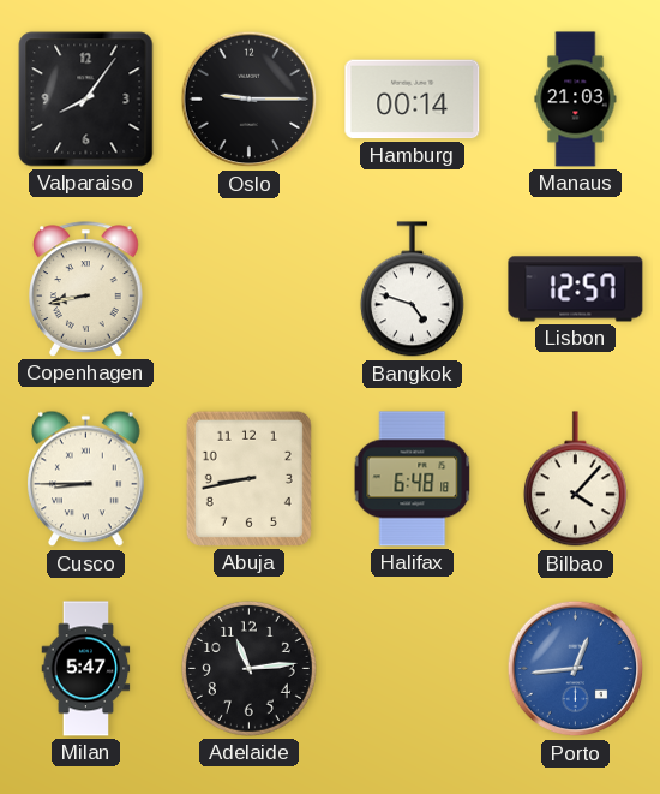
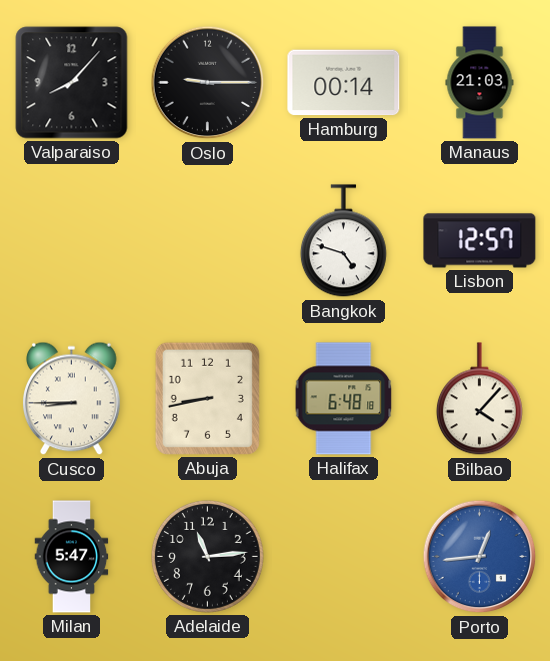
Valparaiso: 8:06 -> 8:07 (72, 83)
Copenhagen: 8:43 -> none (86, 289)
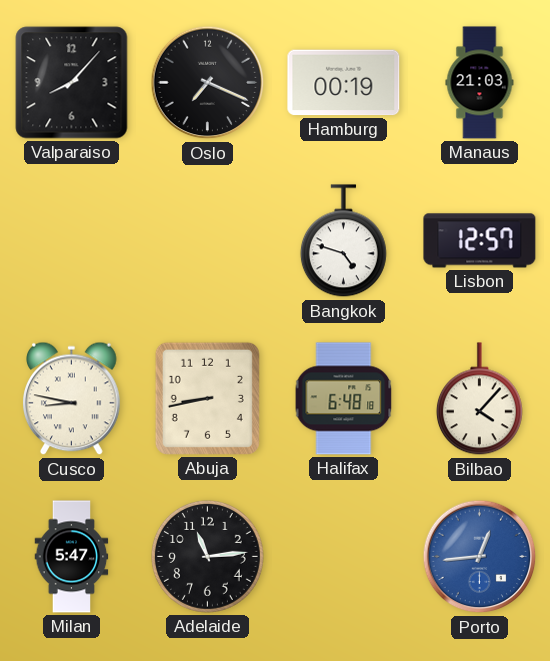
Oslo: 9:15 -> 7:19 (208, 83)
Hamburg: 00:14 -> 00:19 (344, 83)
Cusco: 8:45 -> 8:47 (72, 399)
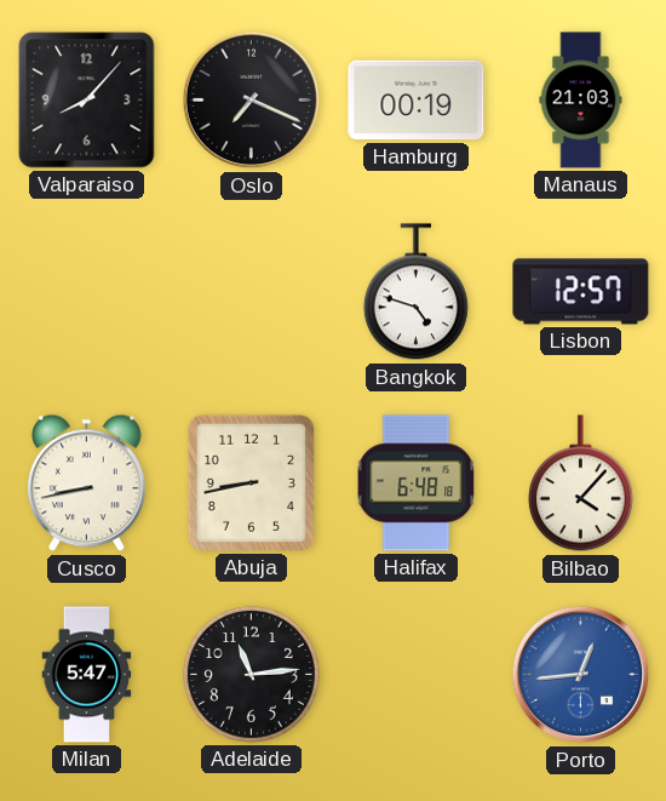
Cusco: 8:47 -> 8:43 (87, 484)
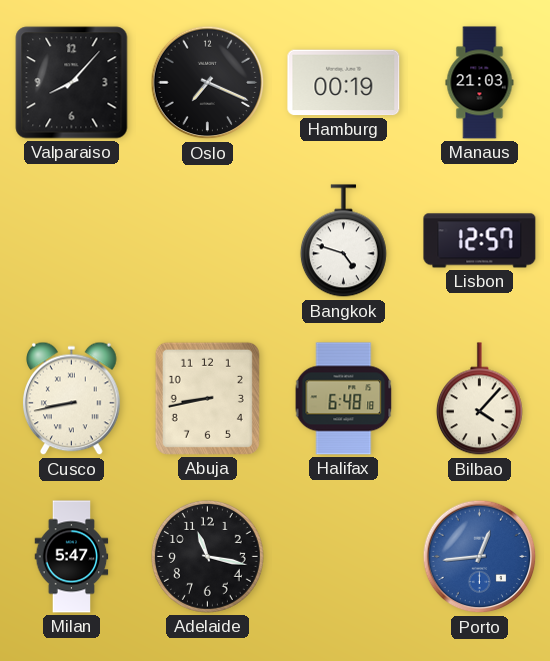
Adelaide: 11:14 -> 11:17 (207, 556)
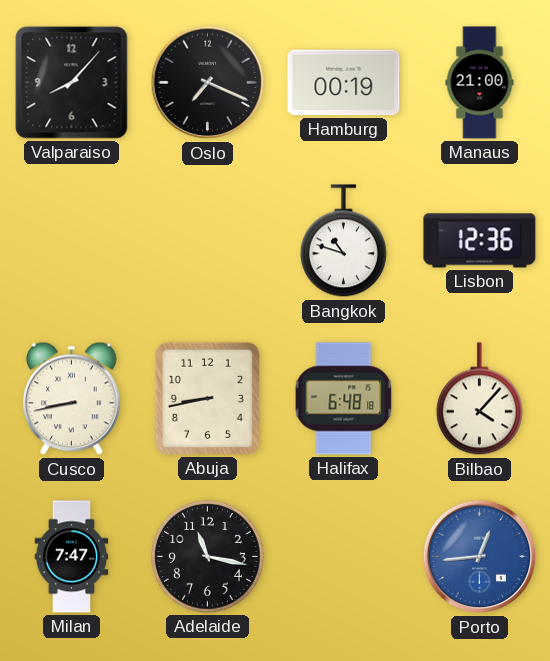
Manaus: 21:03 -> 21:00 (480, 83)
Bangkok: 4:48 -> 10:48 (343, 241)
Lisbon: 12:57 -> 12:36 (480, 241)
Milan: 5:47 -> 7:47 (72, 557)
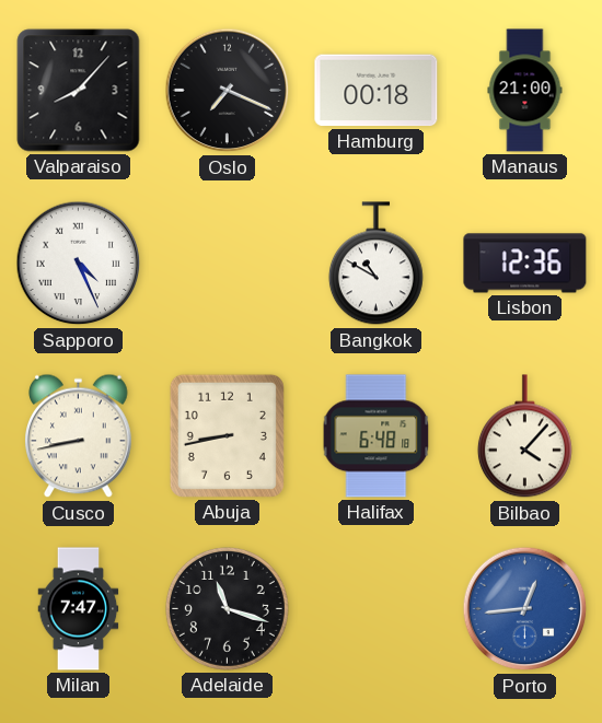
Hamburg: 00:19 -> 00:18 (377, 91)
Sapporo: none -> 4:26 (79, 264)
Bangkok: 10:48 -> 10:50 (375, 264)
Adelaide: 11:17 -> 11:18 (227, 608)
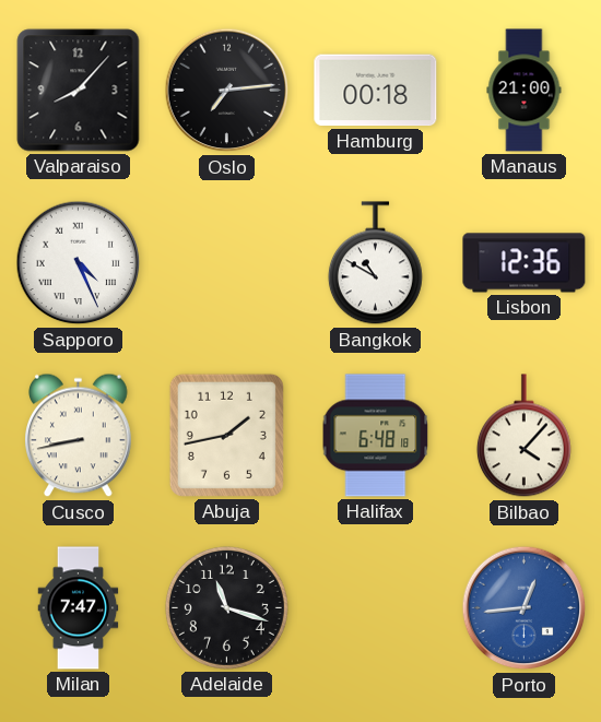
Oslo: 7:19 -> 7:14 (227, 91)
Abuja: 8:43 -> 1:43 (226, 435)
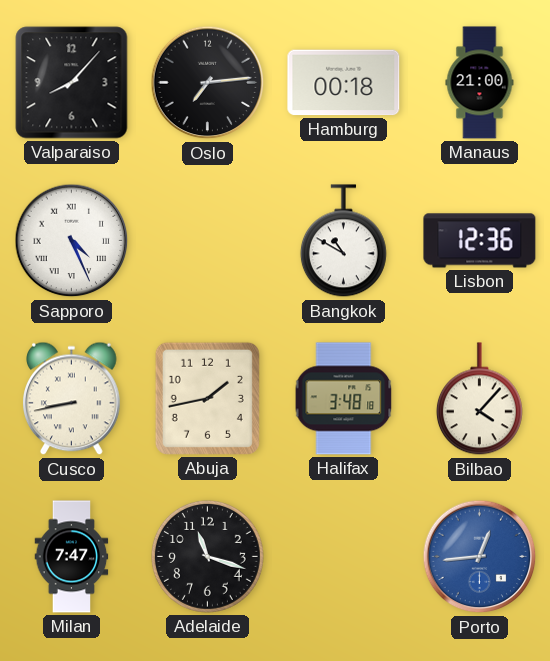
Halifax: 6:48 -> 3:48 (344, 399)
